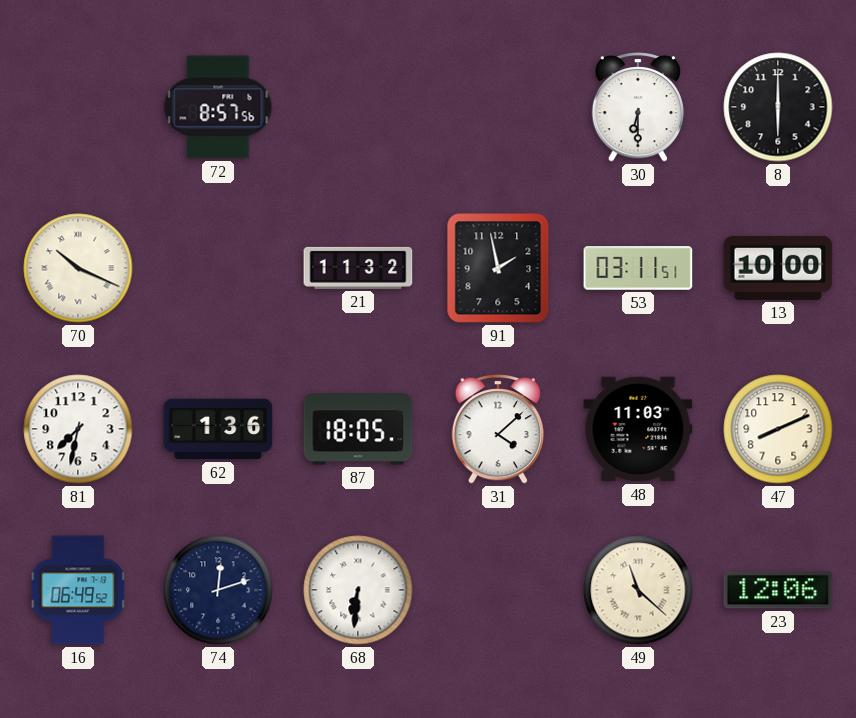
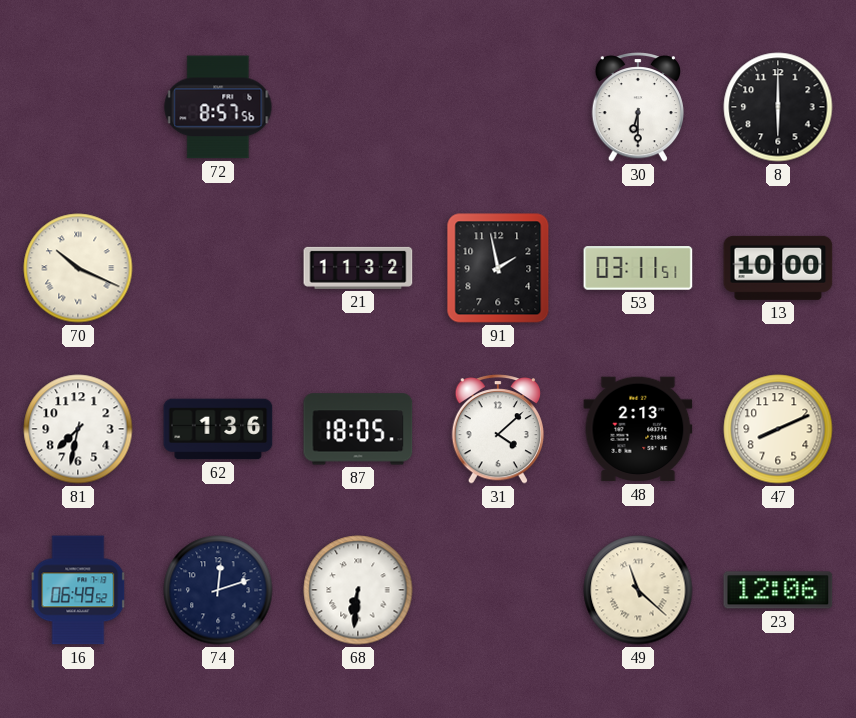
48: 11:03 -> 2:13 (638, 429)
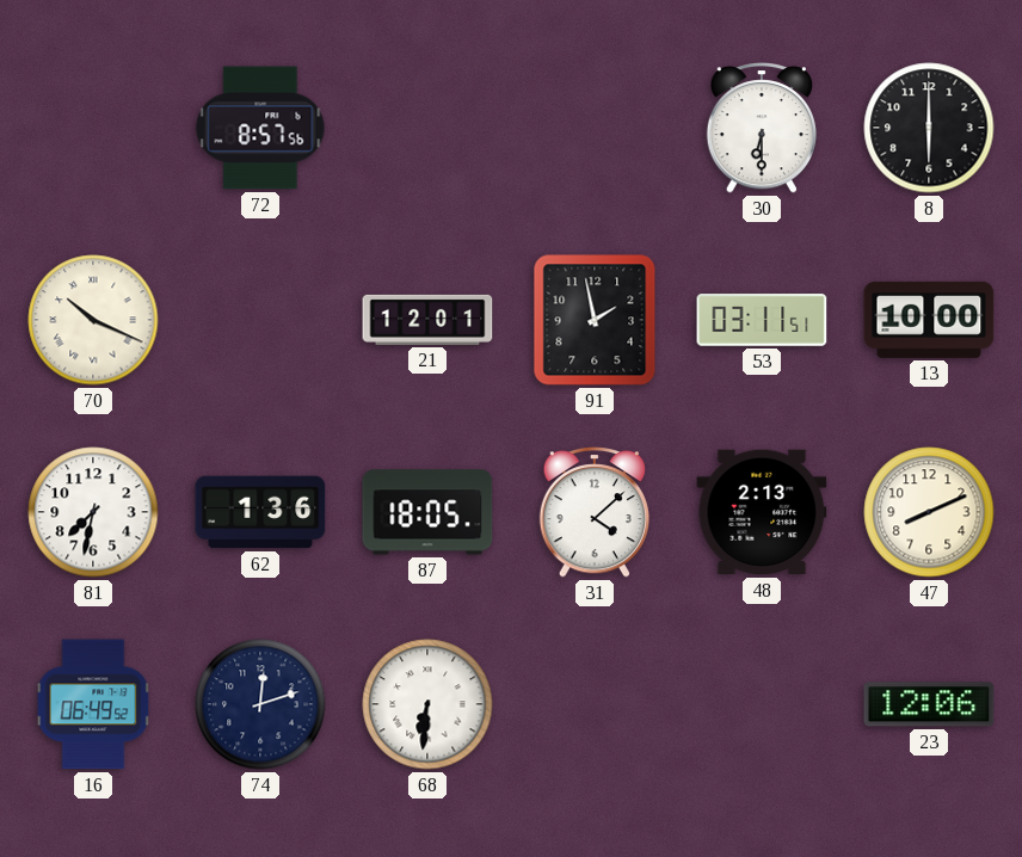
21: 11:32 -> 12:01 (427, 320)
49: 11:22 -> none (638, 590)
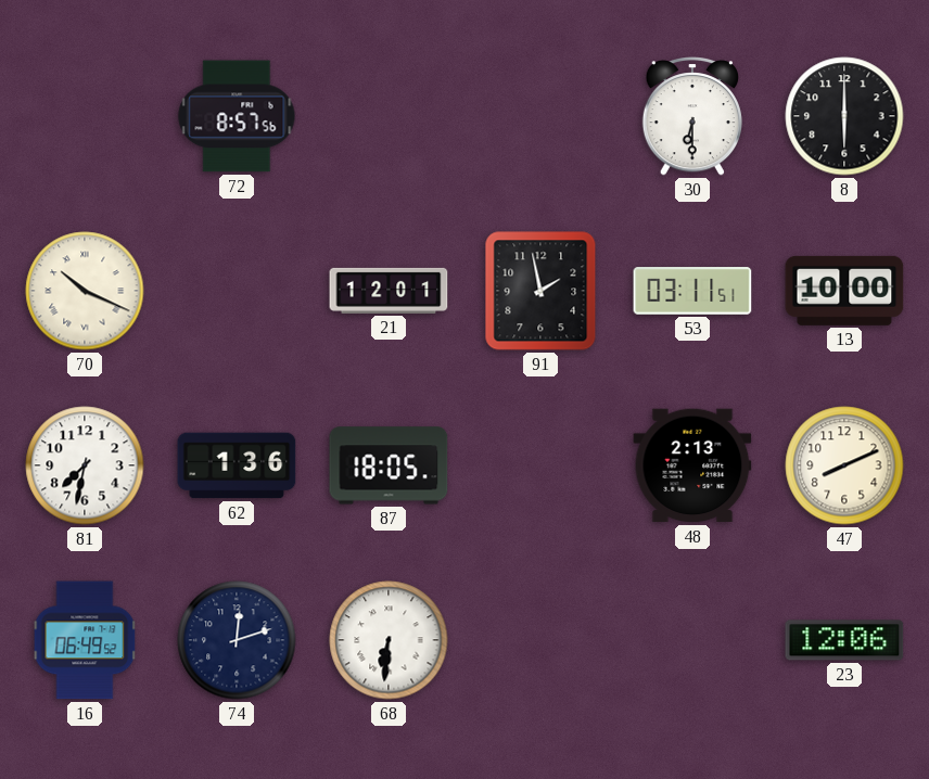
31: 4:08 -> none (593, 512)
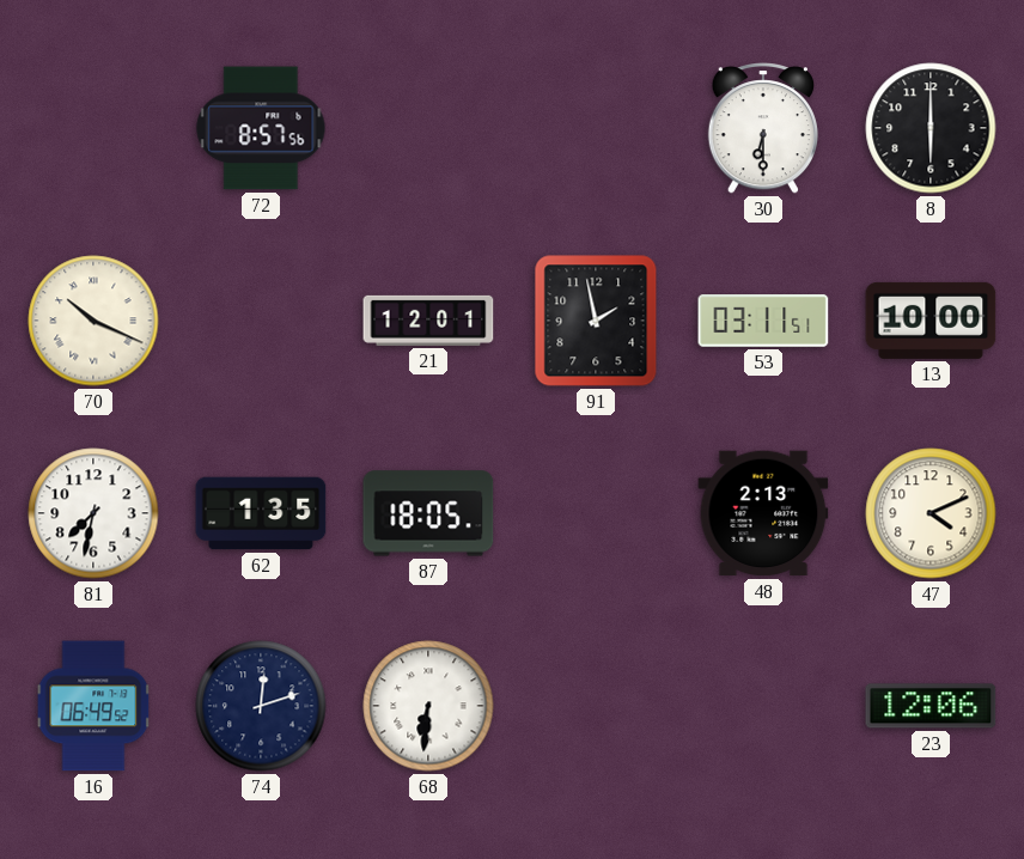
62: 1:36 -> 1:35 (261, 513)
47: 8:11 -> 4:11 (931, 513)
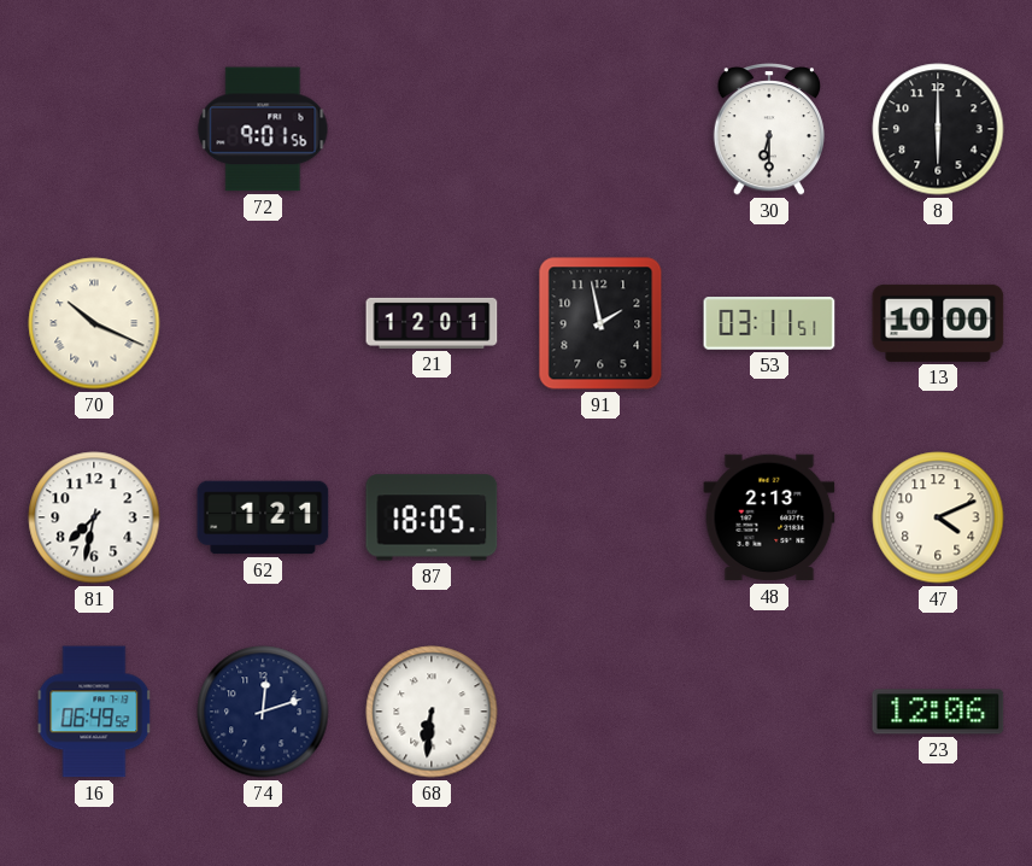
72: 8:57 -> 9:01 (263, 129)
62: 1:35 -> 1:21 (263, 517)
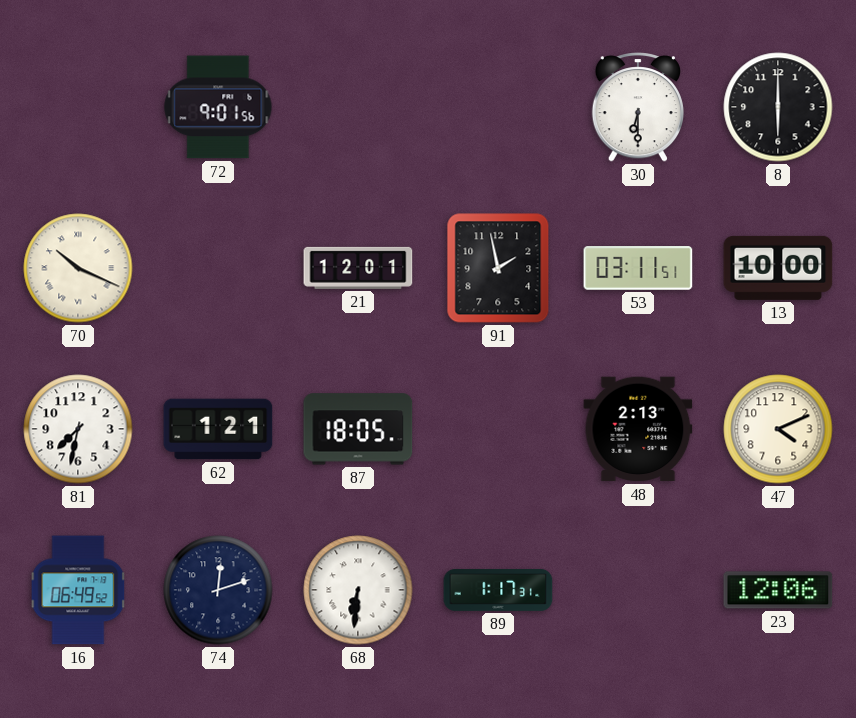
89: none -> 1:17 (498, 591)
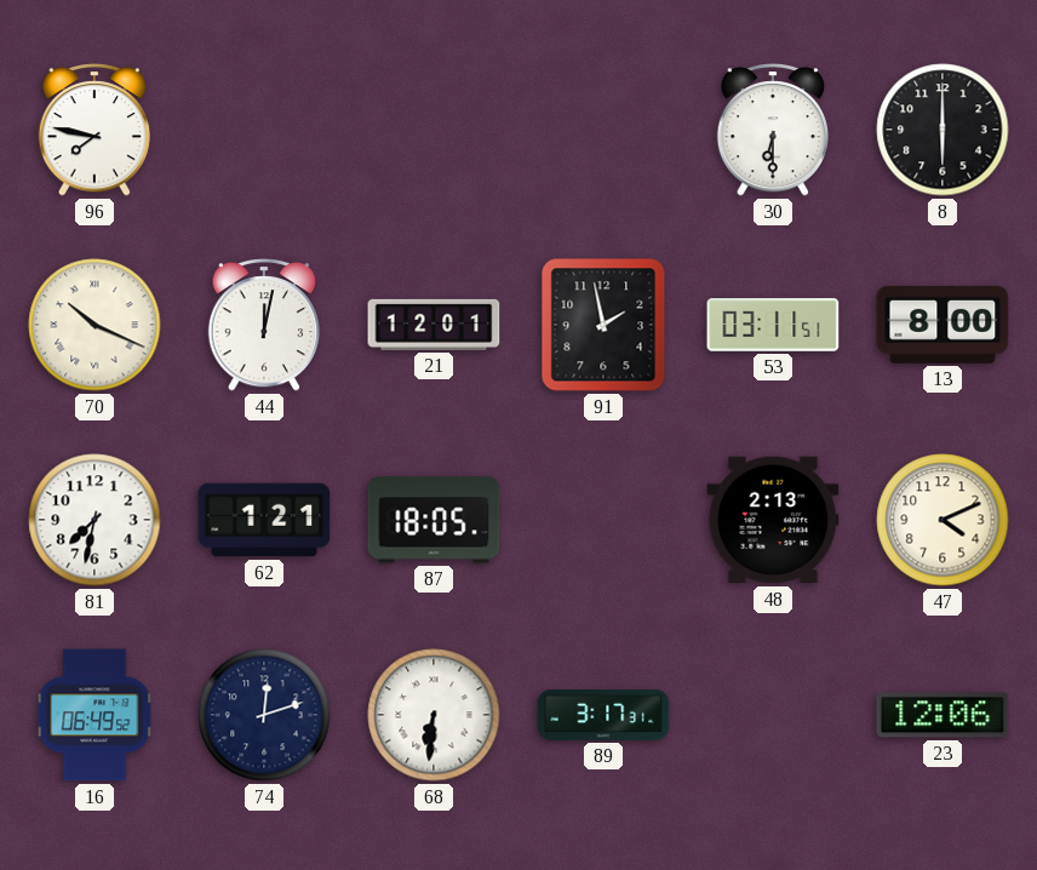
96: none -> 7:47 (93, 130)
72: 9:01 -> none (218, 107)
44: none -> 12:02 (263, 325)
13: 10:00 -> 8:00 (943, 325)
89: 1:17 -> 3:17 (603, 716)
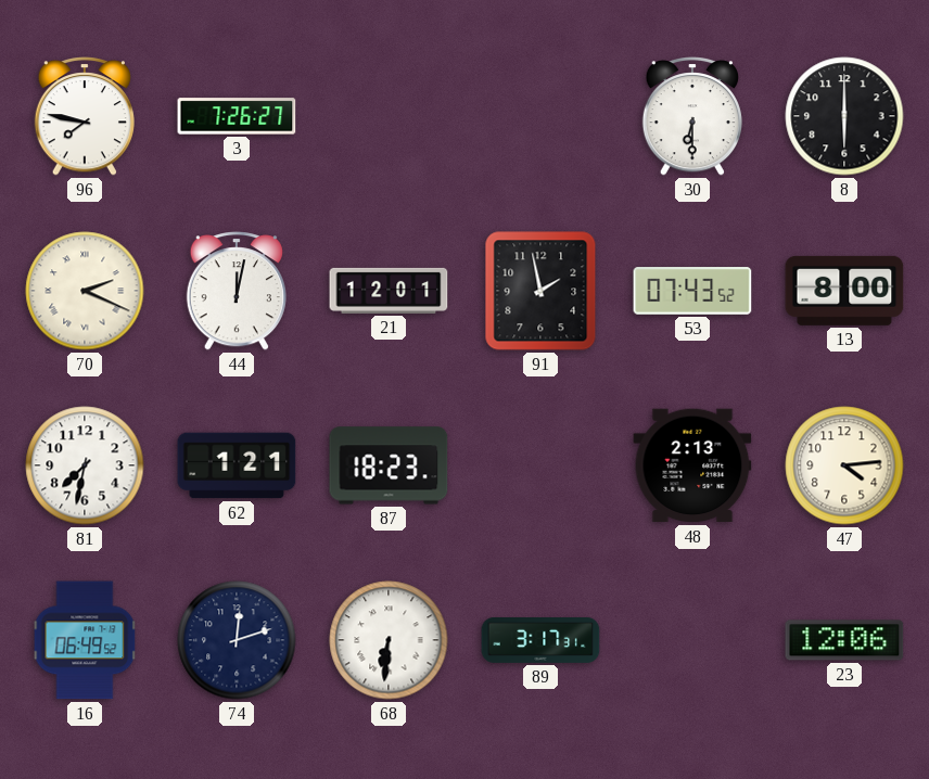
3: none -> 7:26 (237, 116)
70: 10:19 -> 2:19 (85, 291)
53: 03:11 -> 07:43 (692, 291)
87: 18:05 -> 18:23 (389, 465)
47: 4:11 -> 4:14 (844, 465)
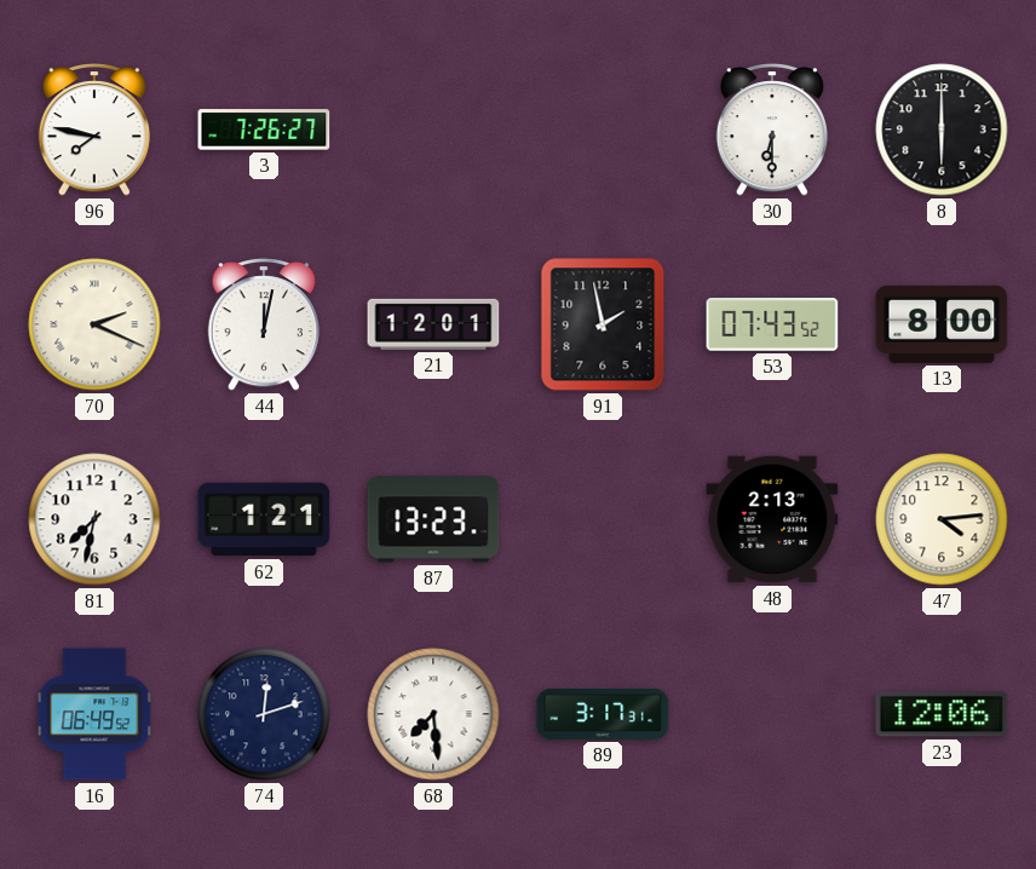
87: 18:23 -> 13:23 (433, 519)
68: 6:31 -> 7:29 (433, 714)
